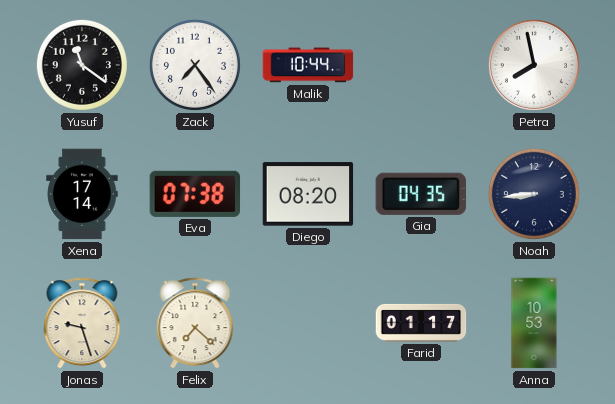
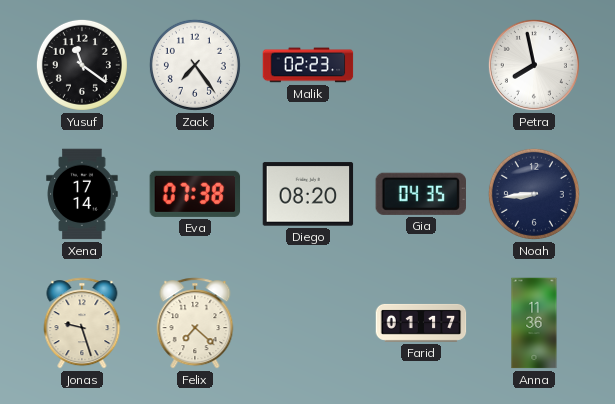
Malik: 10:44 -> 02:23 (308, 65)
Anna: 10:53 -> 11:36 (534, 323)
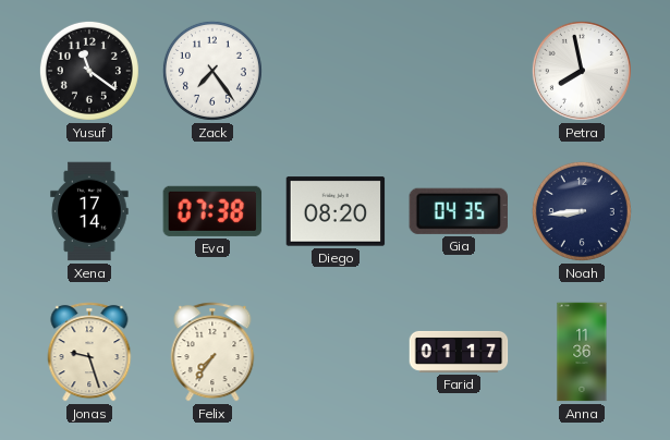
Malik: 02:23 -> none (308, 65)
Felix: 7:22 -> 7:36 (212, 352)
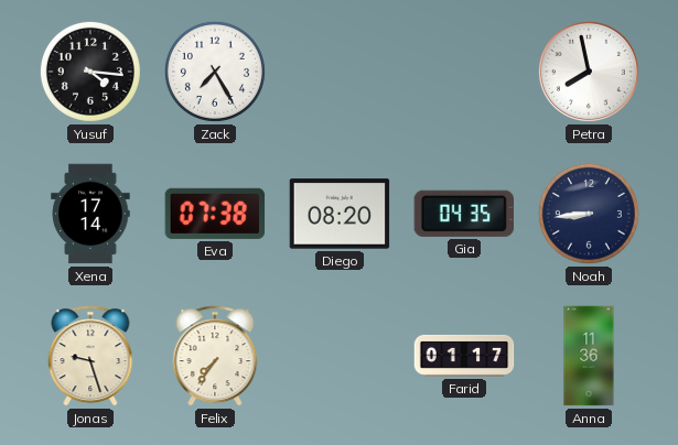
Yusuf: 11:21 -> 4:16 (90, 72)
Zack: 7:24 -> 7:25 (215, 72)
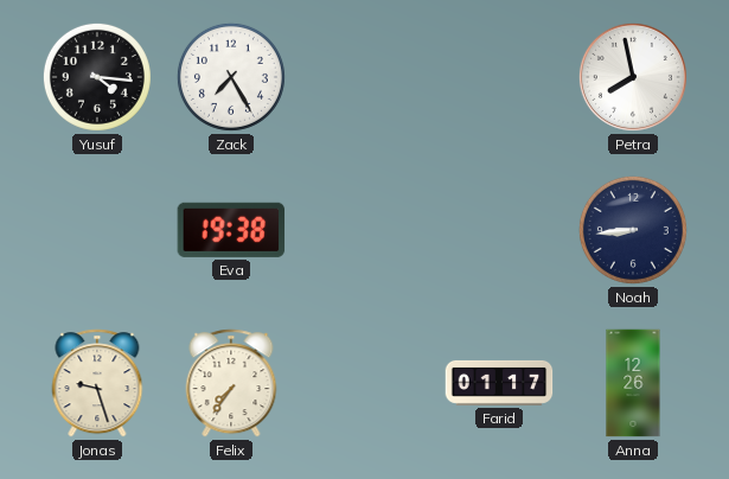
Xena: 17:14 -> none (90, 214)
Eva: 07:38 -> 19:38 (231, 230)
Diego: 08:20 -> none (340, 214)
Gia: 04:35 -> none (463, 214)
Anna: 11:36 -> 12:26 (633, 383)
